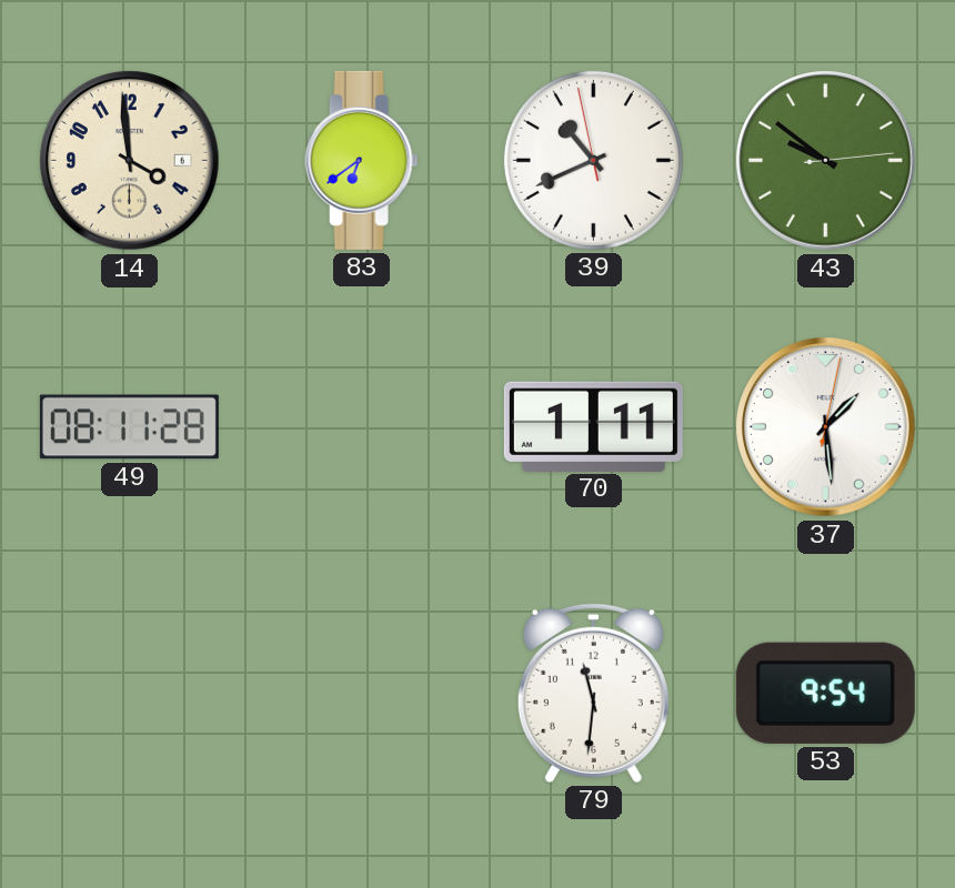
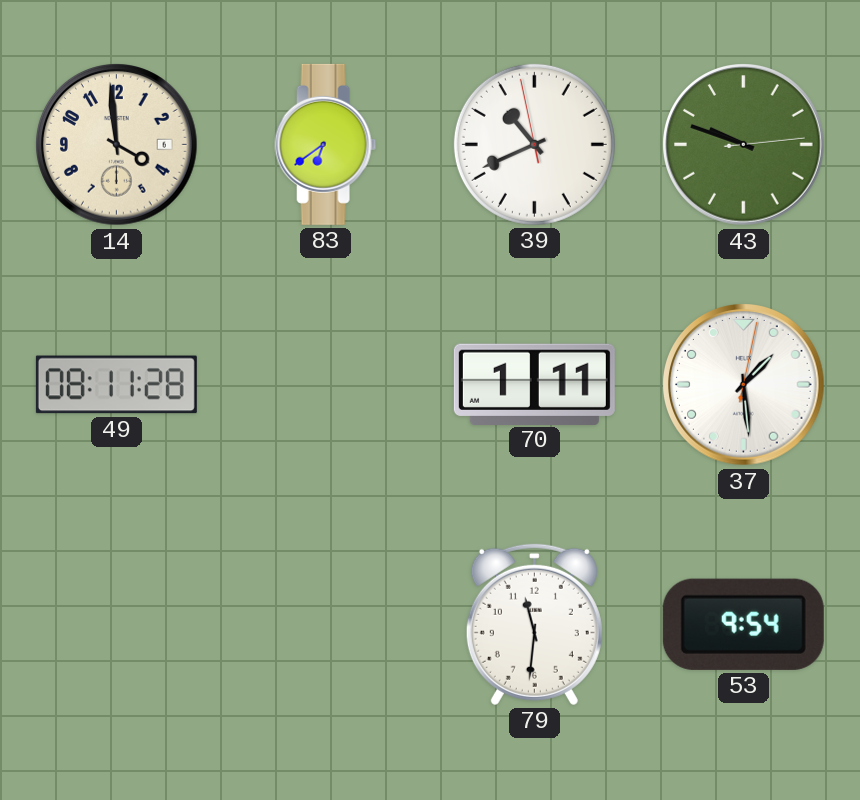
43: 9:51 -> 9:48 (744, 145)
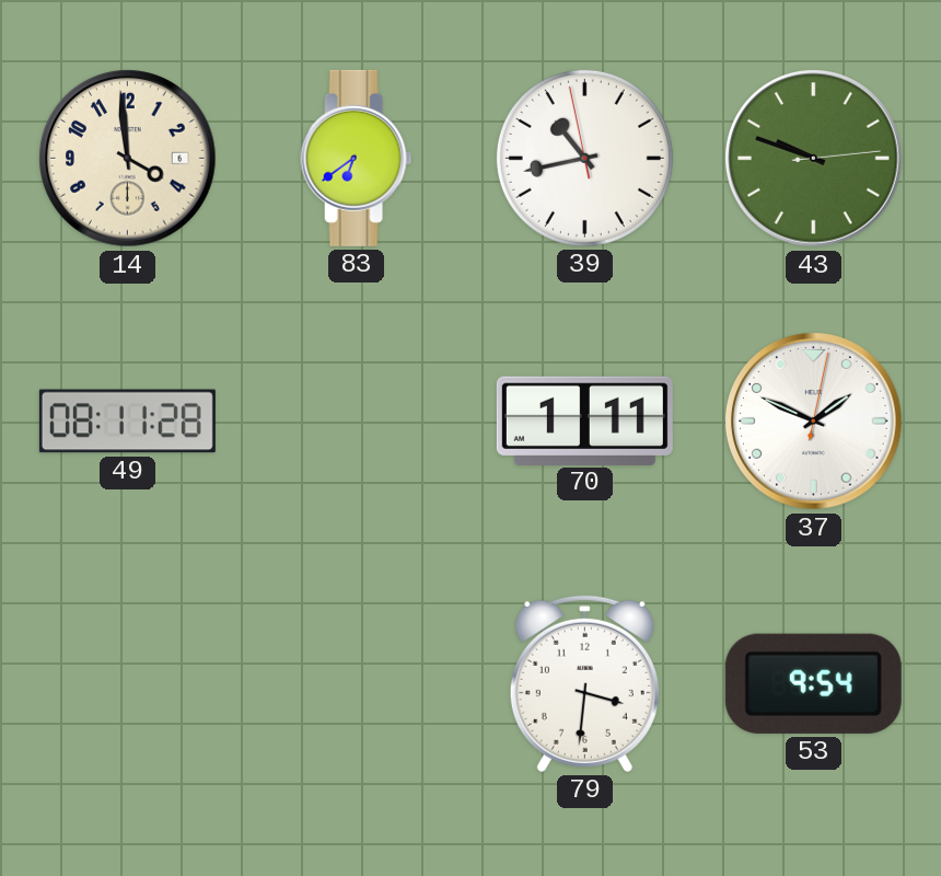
39: 10:40 -> 10:42 (584, 158)
37: 1:29 -> 1:49 (814, 422)
79: 11:31 -> 3:31 (584, 683)
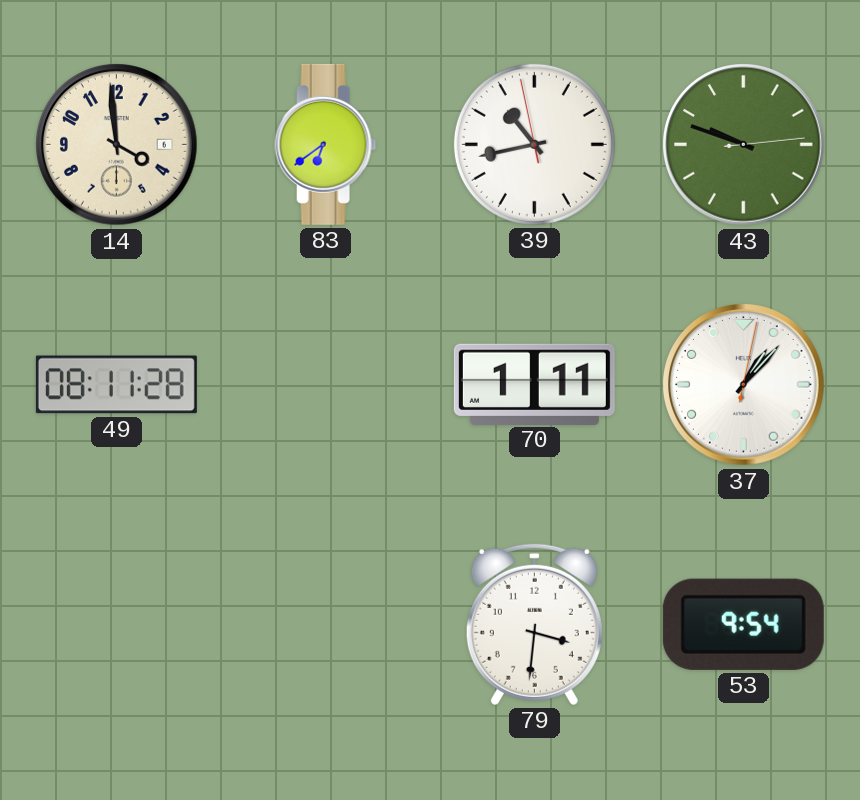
37: 1:49 -> 1:07 (744, 385)
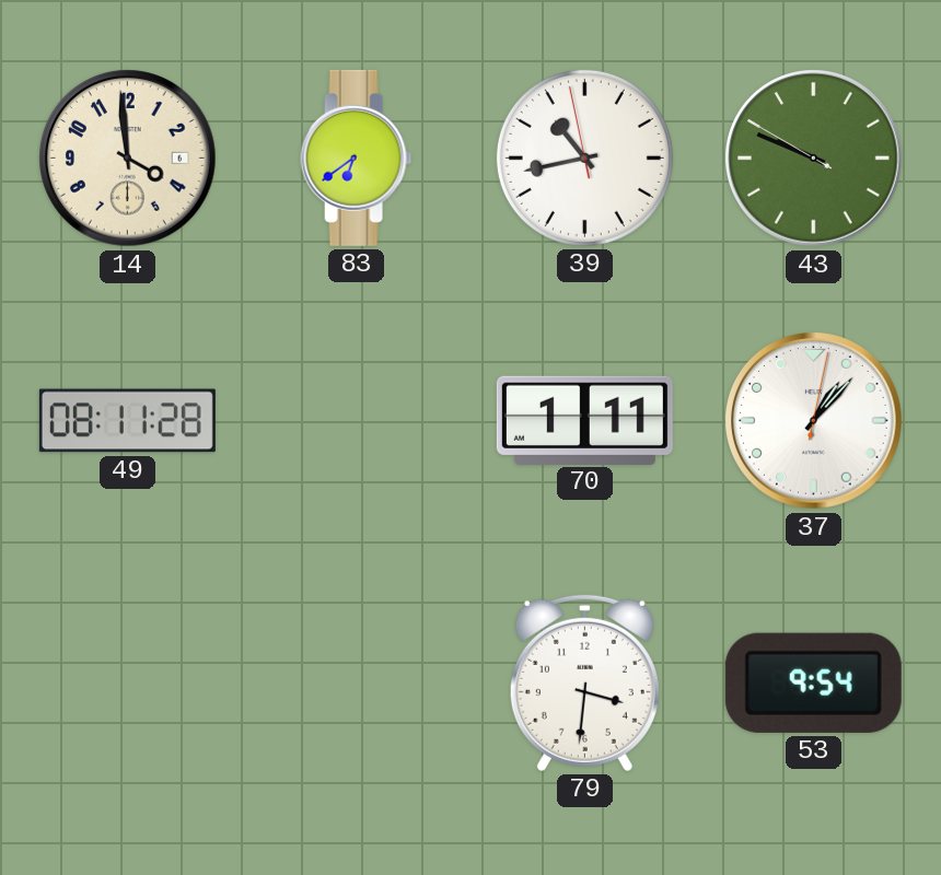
43: 9:48:14 -> 9:48:50 (814, 159)
